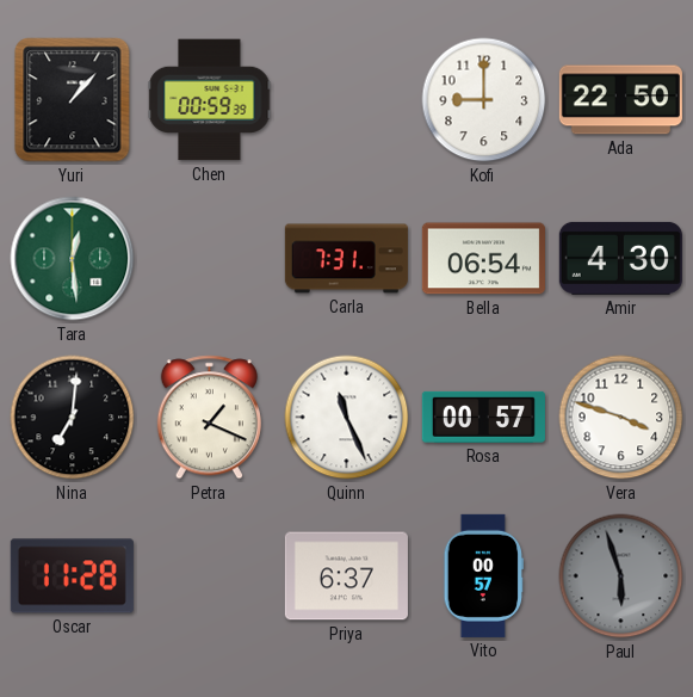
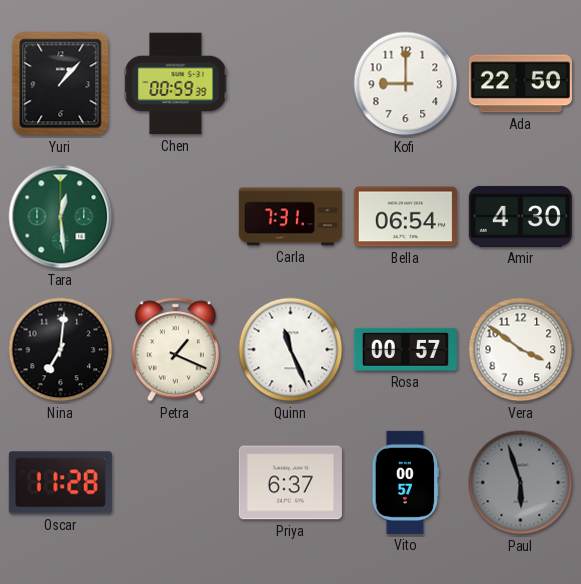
Vera: 3:48 -> 3:51 (521, 350)
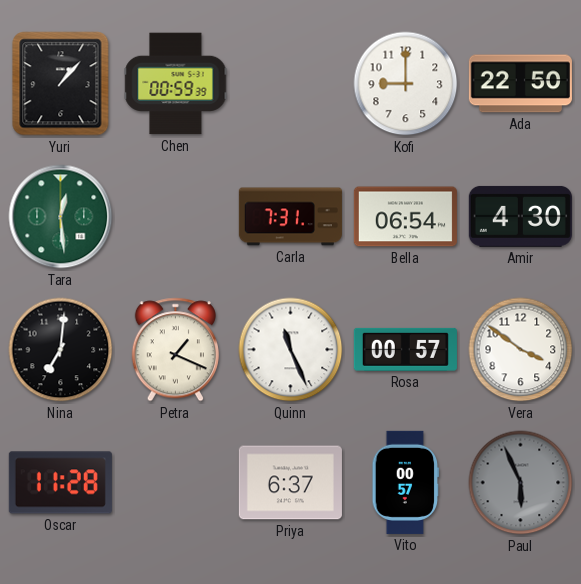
Paul: 5:57 -> 5:56 (521, 483)
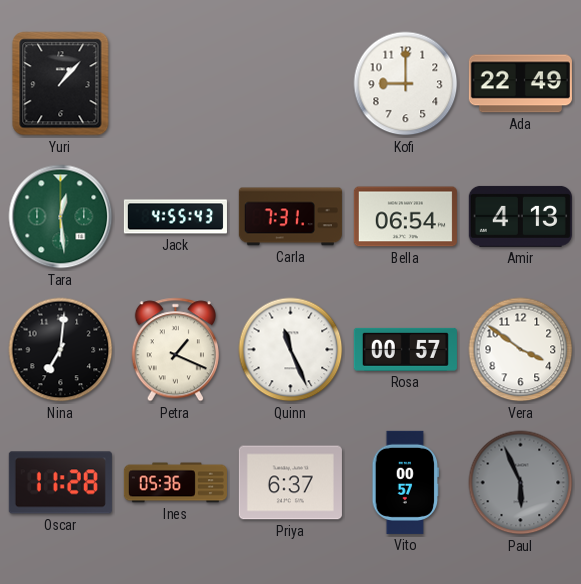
Chen: 00:59 -> none (176, 84)
Ada: 22:50 -> 22:49 (520, 84)
Jack: none -> 4:55 (175, 217)
Amir: 4:30 -> 4:13 (520, 216)
Ines: none -> 05:36 (175, 483)
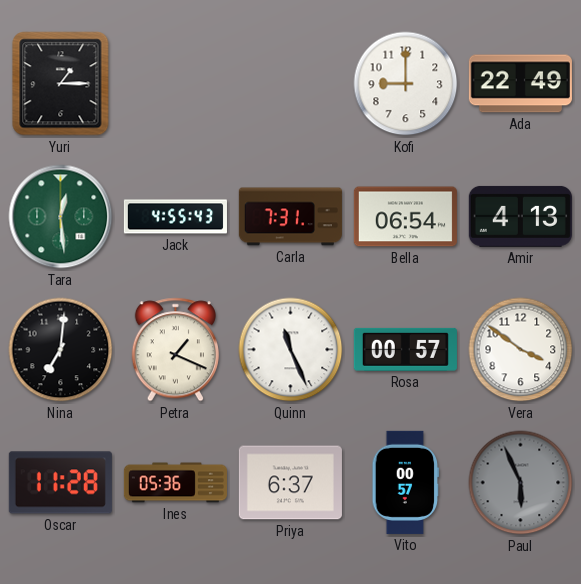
Yuri: 1:07 -> 1:15 (61, 84)
